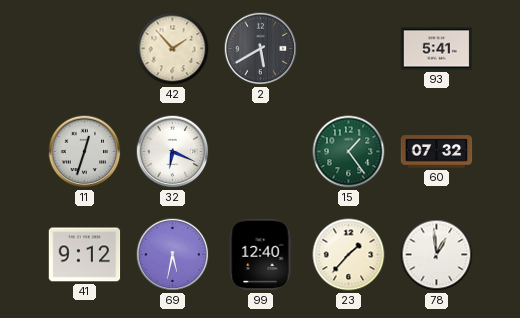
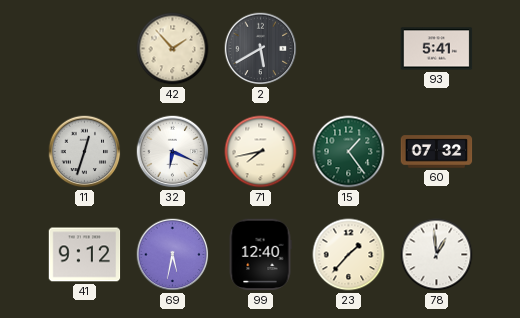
71: none -> 7:43 (261, 152)
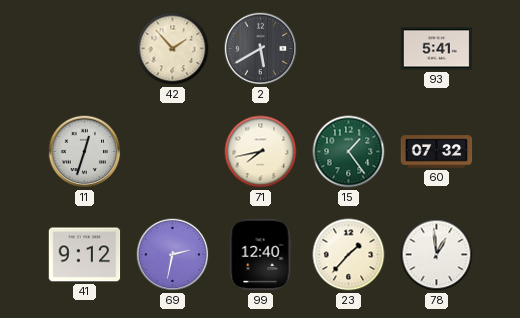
32: 6:19 -> none (173, 152)
69: 5:32 -> 2:32 (173, 255)
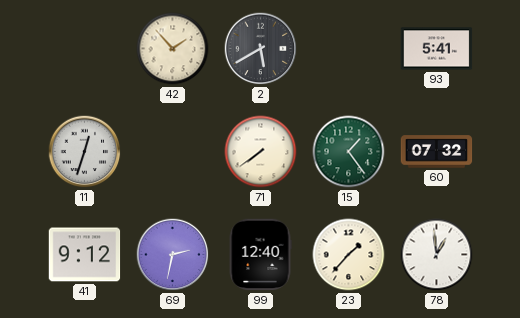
71: 7:43 -> 7:39 (261, 152)
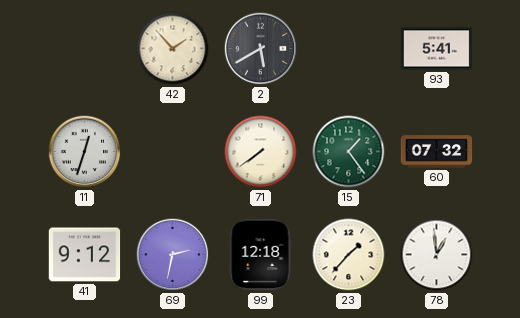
99: 12:40 -> 12:18 (260, 255)
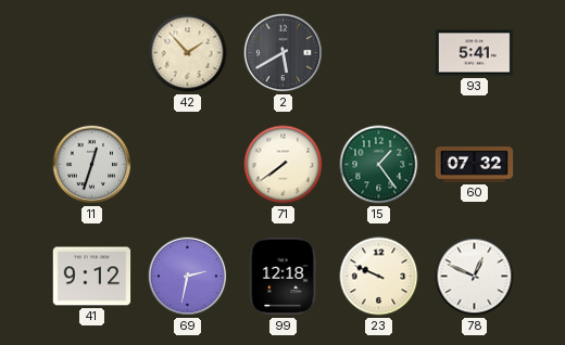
23: 1:37 -> 9:49 (379, 277)
78: 12:59 -> 12:49 (475, 277)
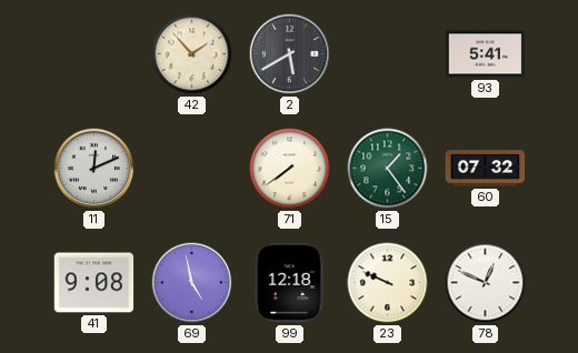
11: 12:33 -> 12:11 (94, 169)
41: 9:12 -> 9:08 (94, 283)
69: 2:32 -> 4:58 (192, 283)
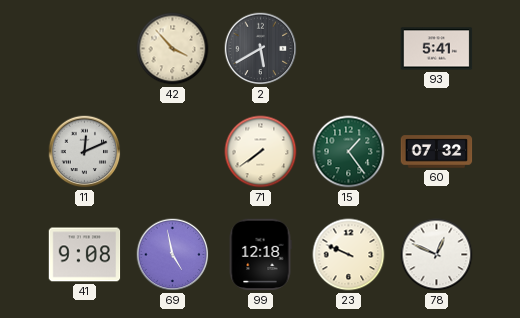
42: 1:53 -> 3:53 (173, 49)
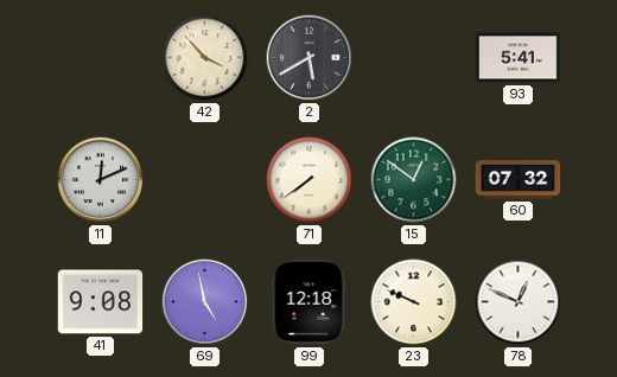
15: 1:24 -> 12:51 (414, 180)
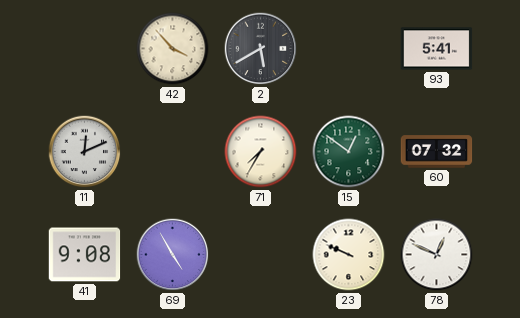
71: 7:39 -> 7:35 (261, 152)
69: 4:58 -> 4:55 (173, 255)
99: 12:18 -> none (308, 302)
